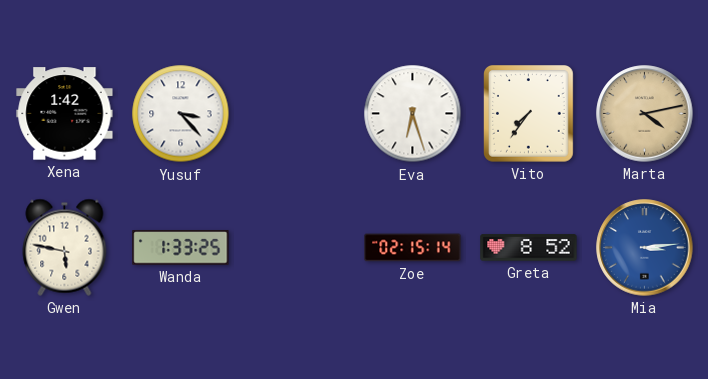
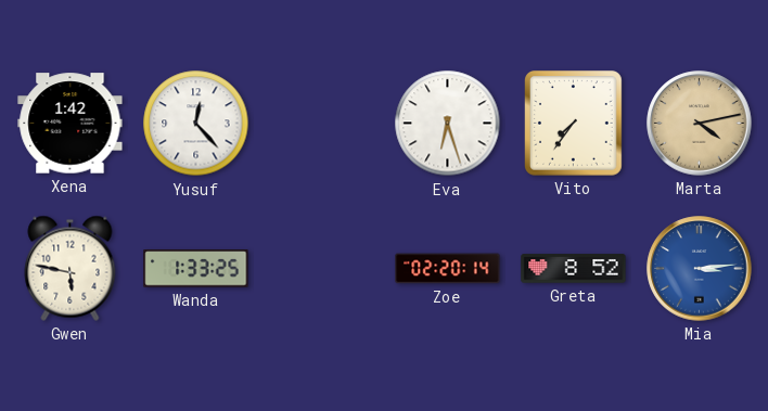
Yusuf: 3:23 -> 12:23 (196, 124)
Zoe: 02:15 -> 02:20 (448, 269)
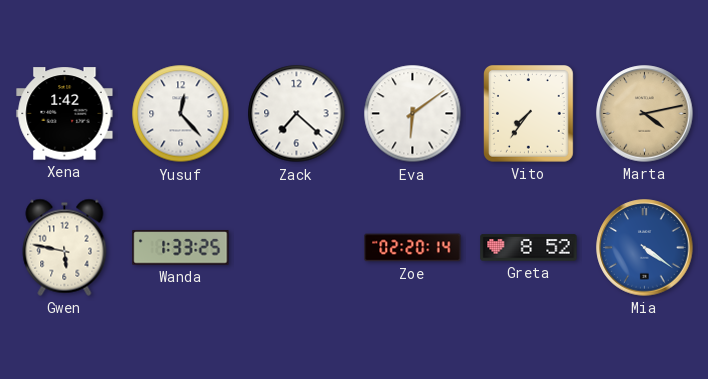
Zack: none -> 7:22 (297, 114)
Eva: 6:27 -> 6:09 (413, 114)
Mia: 3:14 -> 4:21 (645, 248)
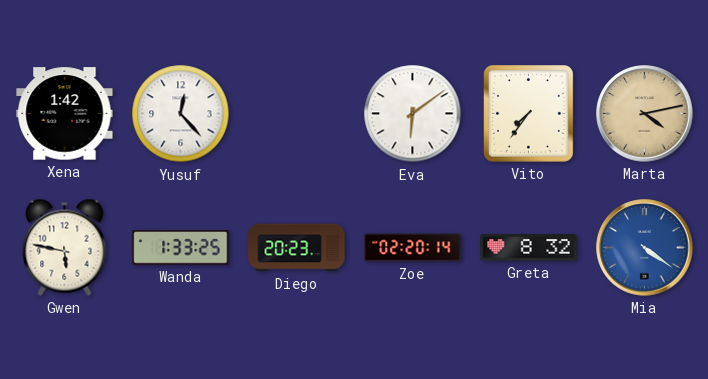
Zack: 7:22 -> none (297, 114)
Diego: none -> 20:23 (297, 248)
Greta: 8:52 -> 8:32 (529, 248)
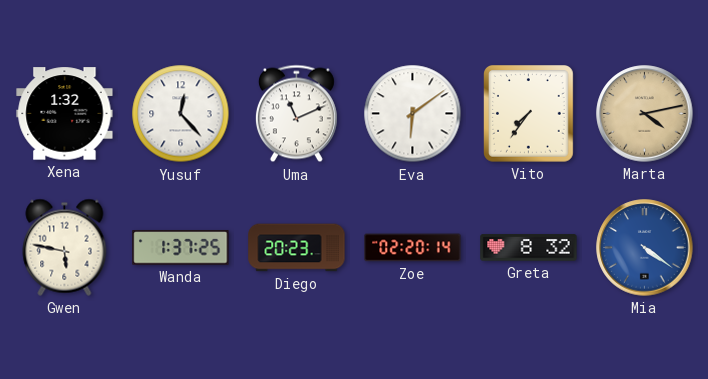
Xena: 1:42 -> 1:32 (65, 114)
Uma: none -> 11:11 (296, 114)
Wanda: 1:33 -> 1:37 (181, 248)
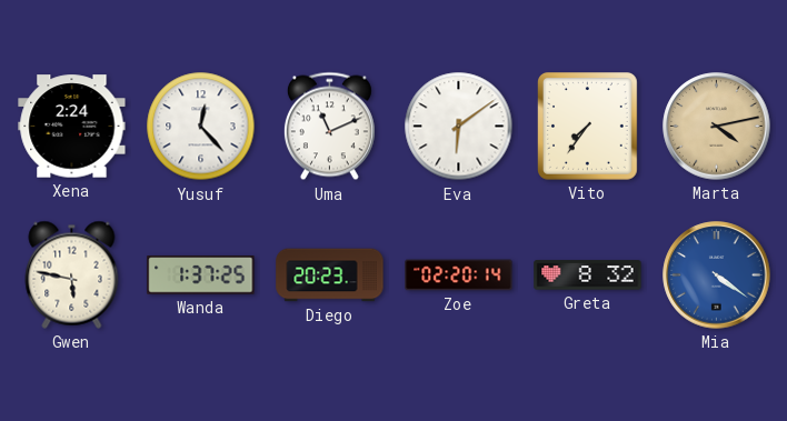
Xena: 1:32 -> 2:24 (72, 127)
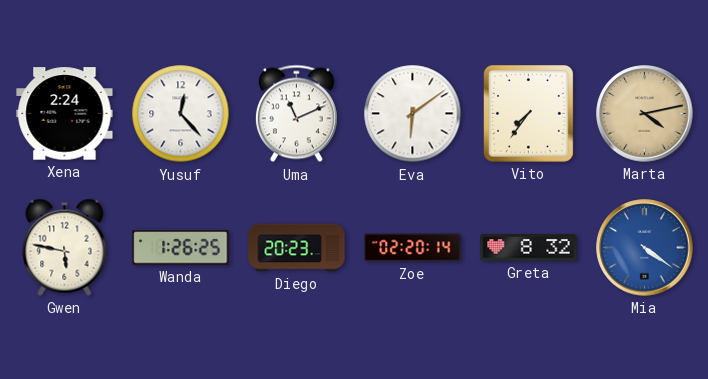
Wanda: 1:37 -> 1:26 (181, 248)
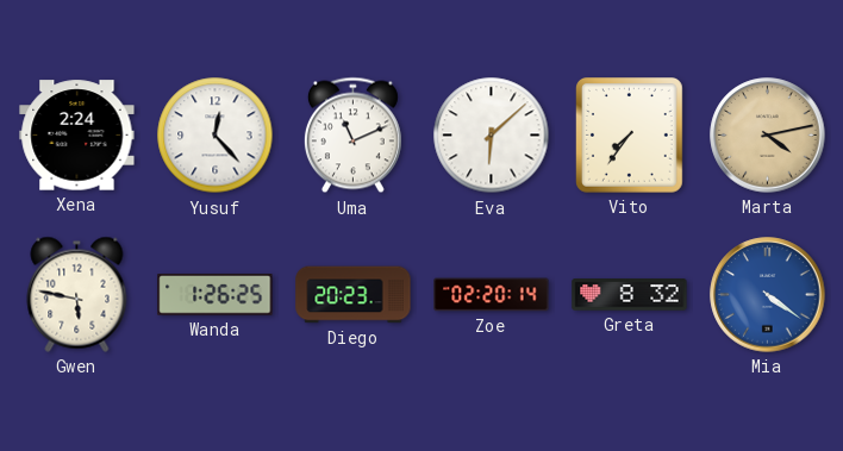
Eva: 6:09 -> 6:08 (492, 136)
